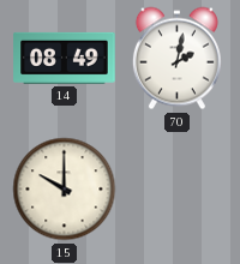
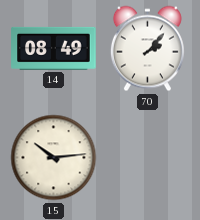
70: 2:02 -> 2:07 (147, 49)
15: 10:00 -> 10:14 (54, 158)
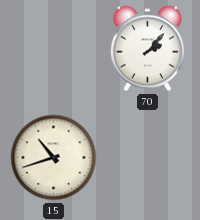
14: 08:49 -> none (54, 48)
15: 10:14 -> 10:42 (54, 158)
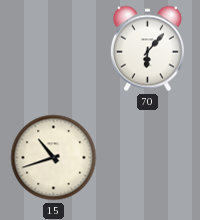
70: 2:07 -> 6:07 (147, 49)
